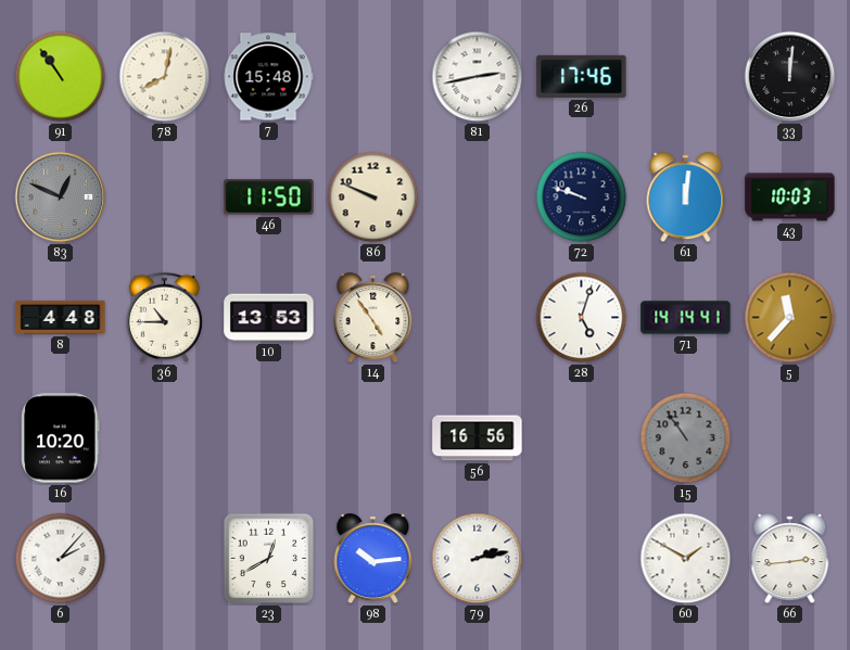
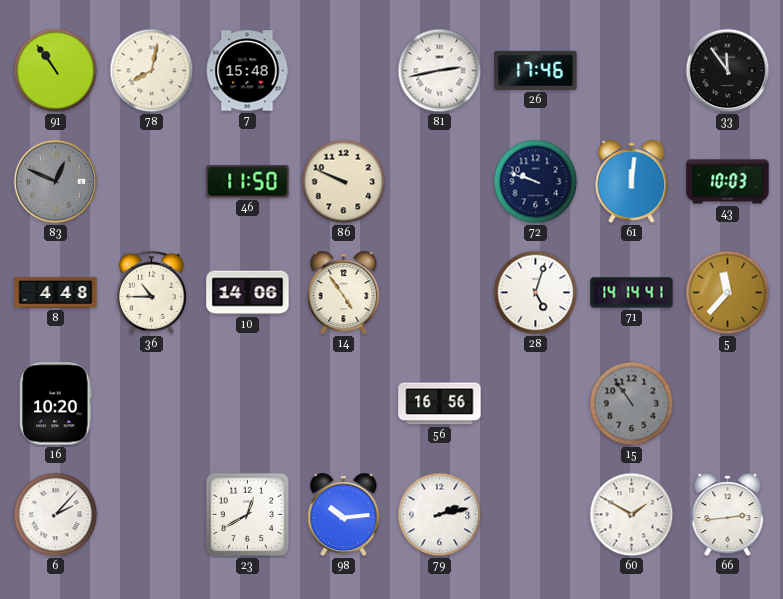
33: 12:01 -> 11:54 (728, 71)
10: 13:53 -> 14:06 (248, 293)
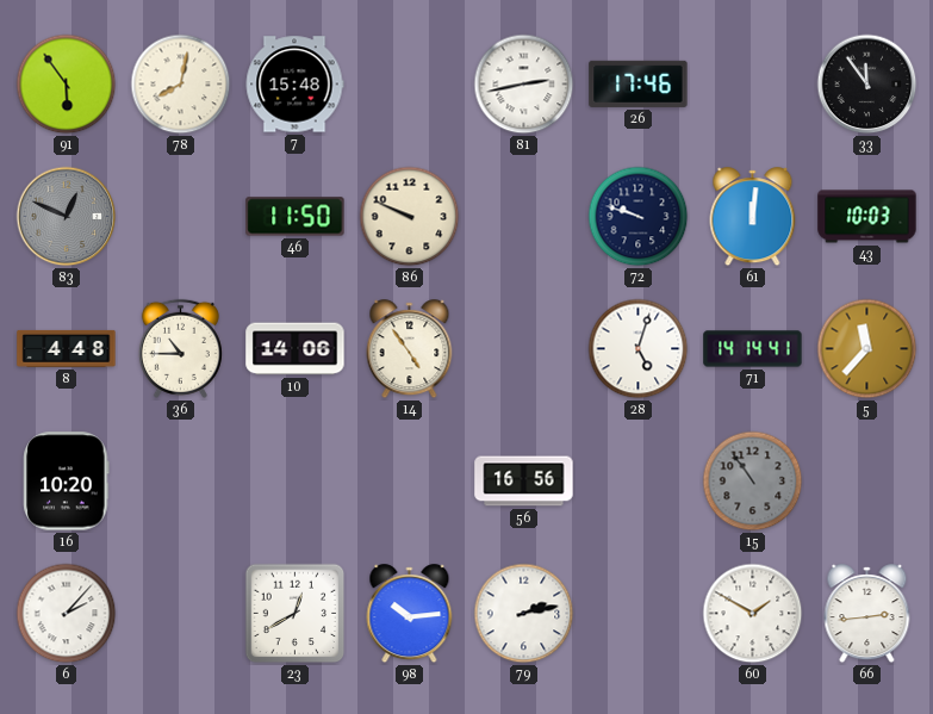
91: 10:54 -> 5:54 (67, 85)
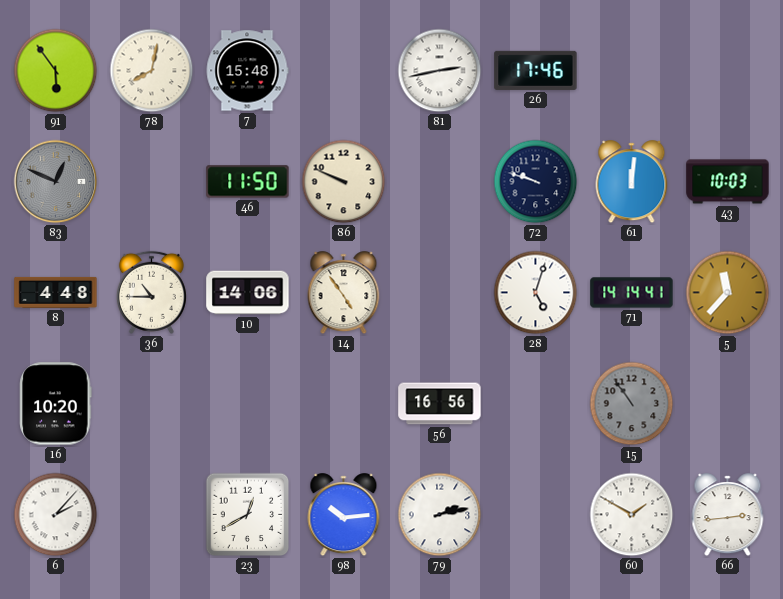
33: 11:54 -> none (867, 85)
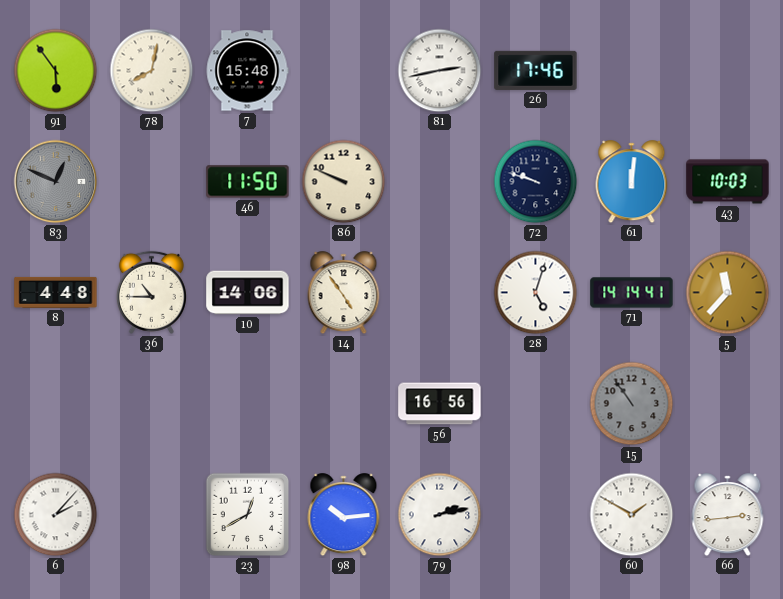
16: 10:20 -> none (56, 404)
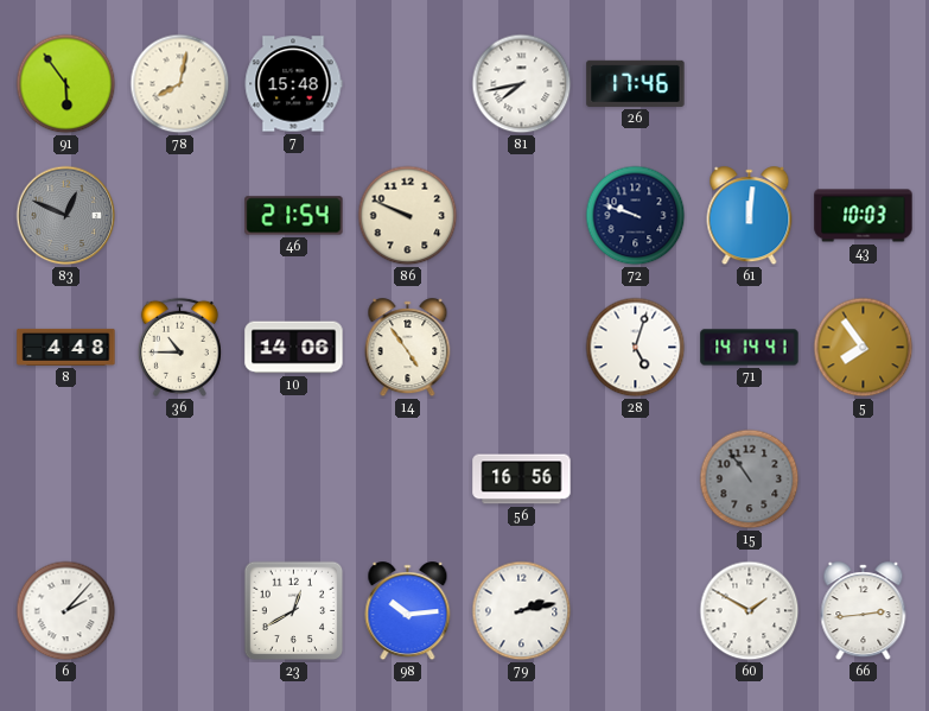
81: 2:43 -> 7:43 (522, 84)
46: 11:50 -> 21:54 (294, 216)
5: 11:37 -> 7:54 (864, 348)
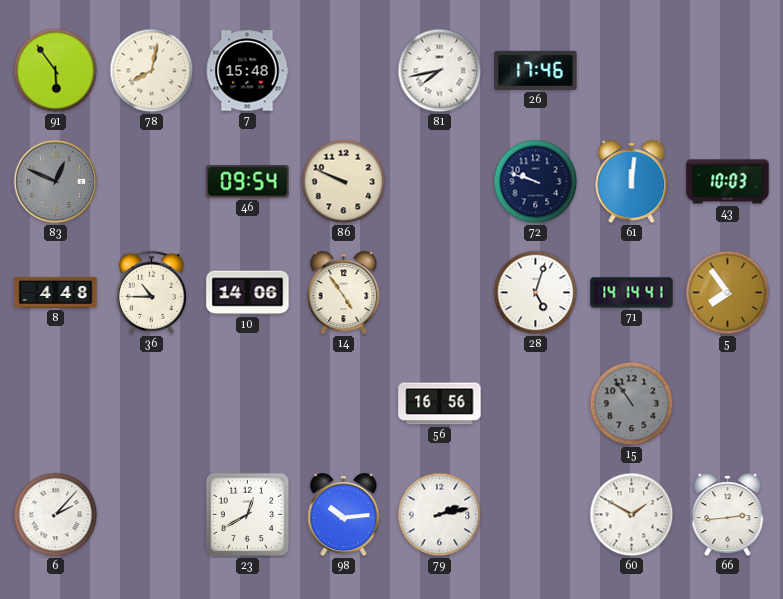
46: 21:54 -> 09:54 (248, 182)
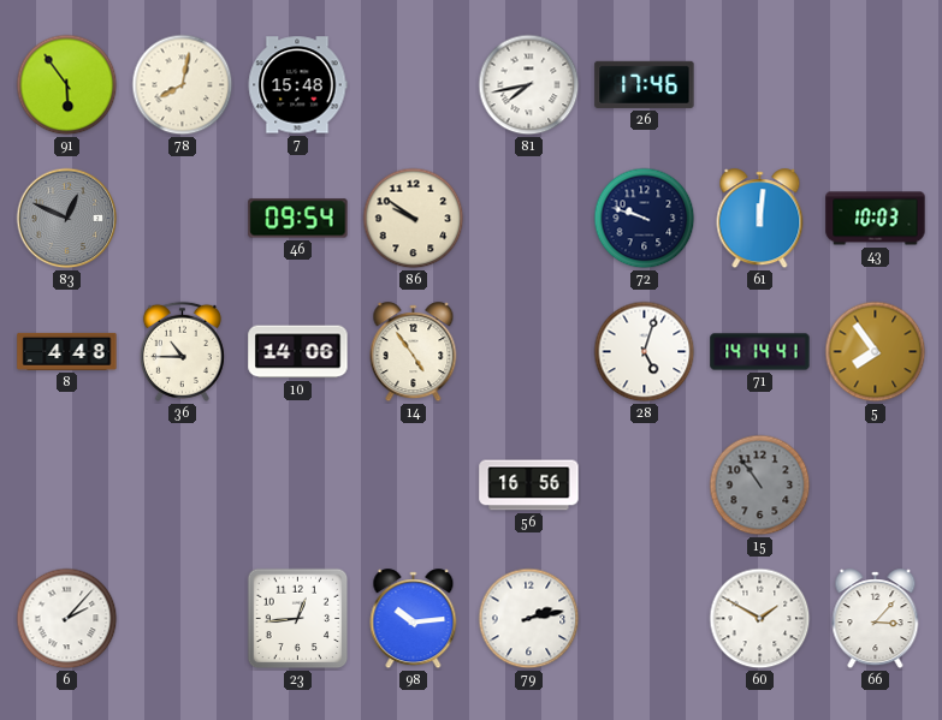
86: 9:49 -> 9:51 (414, 219)
23: 12:40 -> 12:44 (298, 619)
66: 2:44 -> 3:07 (876, 619)
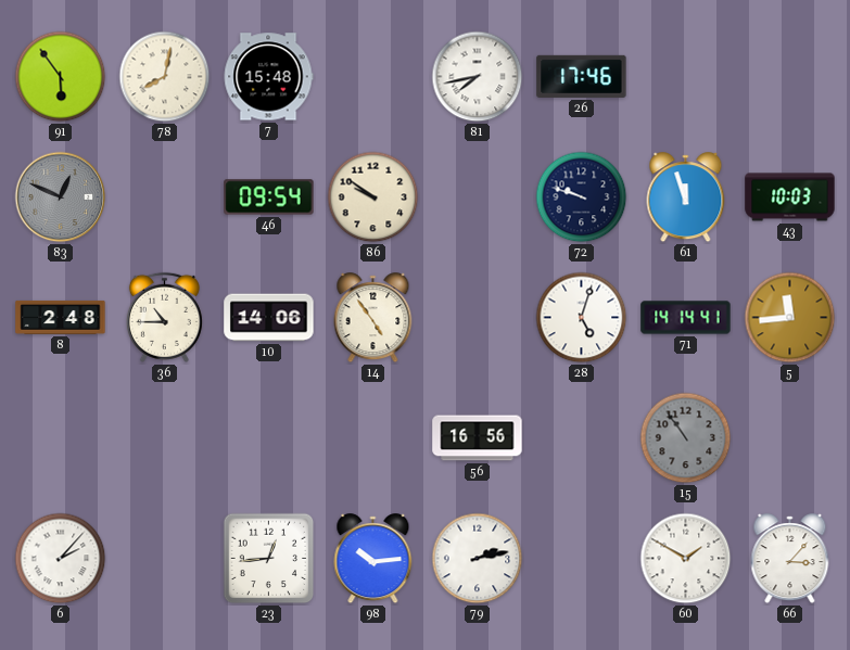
61: 12:01 -> 11:57 (686, 197)
8: 4:48 -> 2:48 (61, 317)
5: 7:54 -> 11:44 (790, 318)
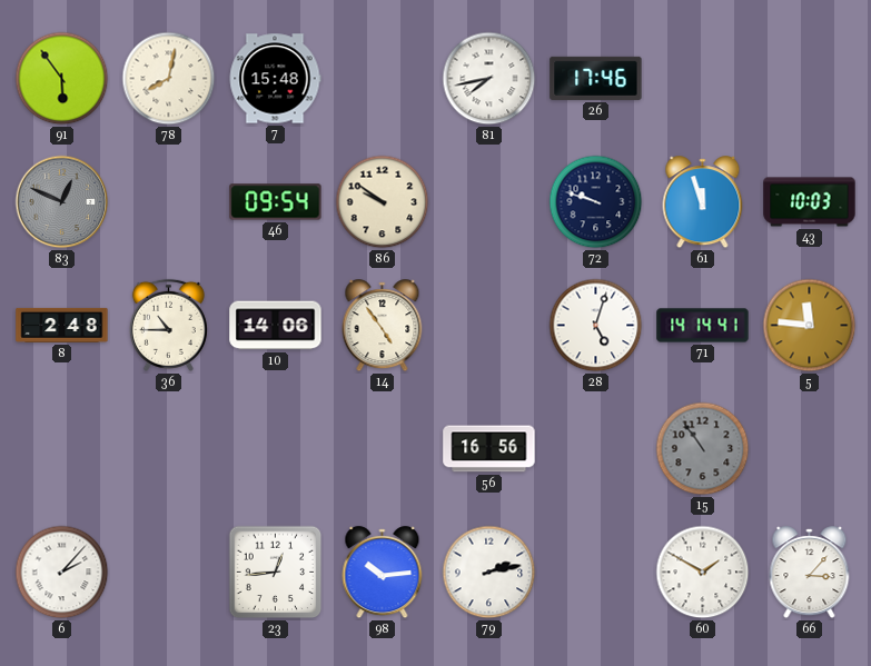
5: 11:44 -> 11:46 (810, 326)
